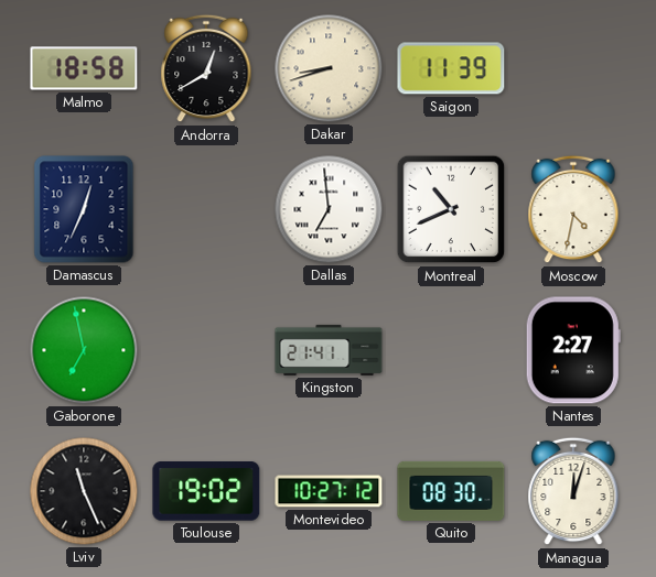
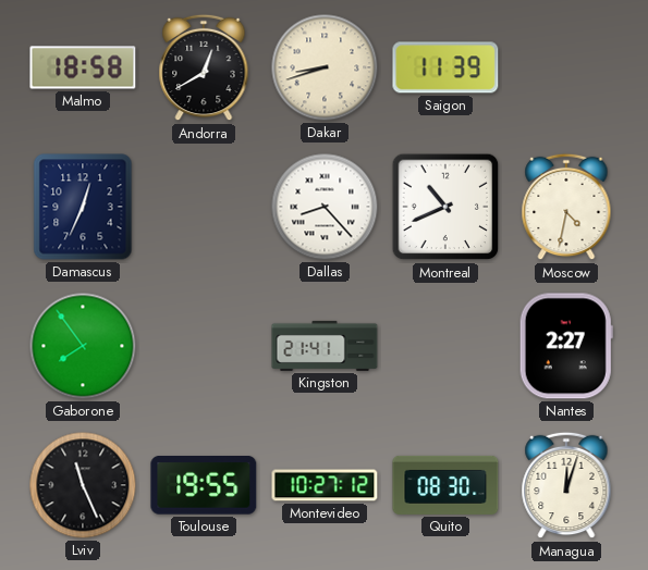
Dallas: 6:59 -> 8:23 (325, 207)
Gaborone: 6:58 -> 7:54 (83, 346)
Toulouse: 19:02 -> 19:55 (204, 486)
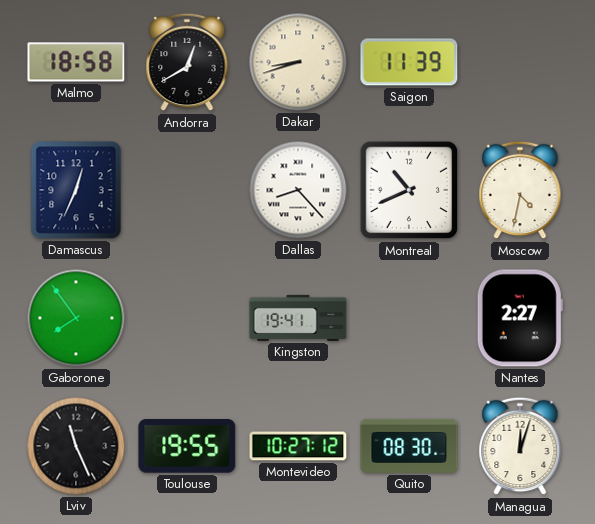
Kingston: 21:41 -> 19:41 (298, 318)
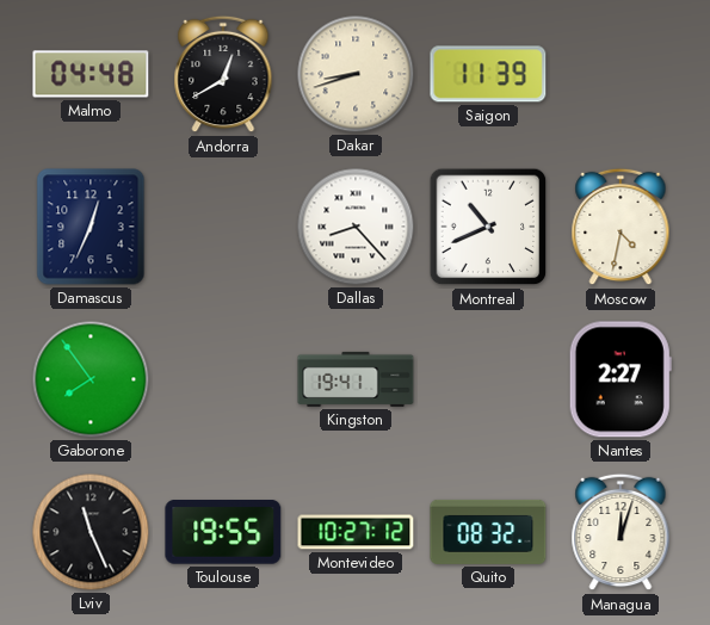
Malmo: 18:58 -> 04:48 (91, 74)
Quito: 08:30 -> 08:32 (488, 532)
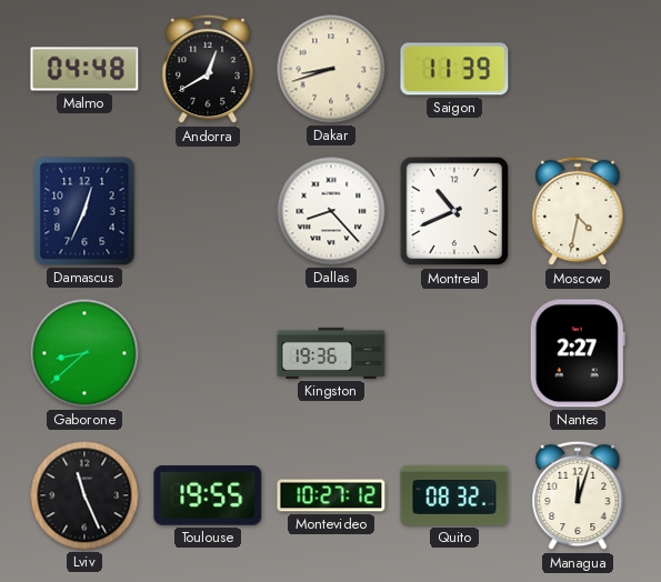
Gaborone: 7:54 -> 8:38 (84, 353)
Kingston: 19:41 -> 19:36 (331, 353)
